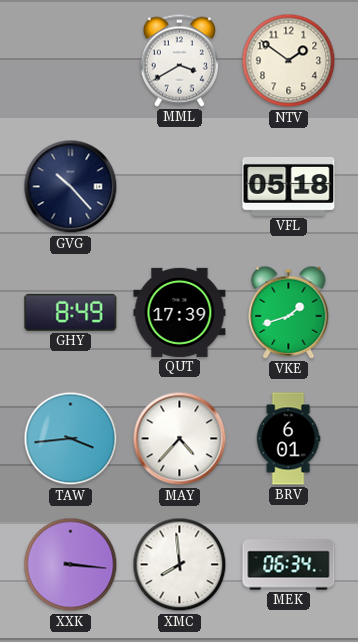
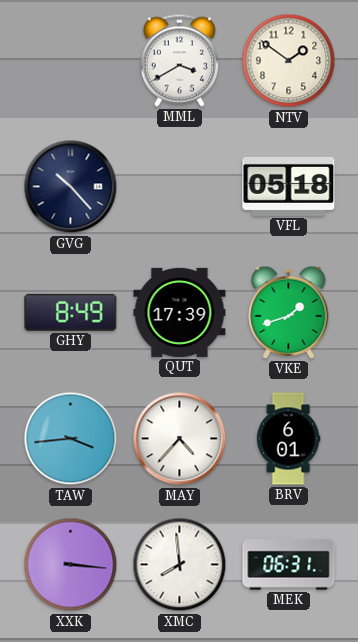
MEK: 06:34 -> 06:31 (289, 565)
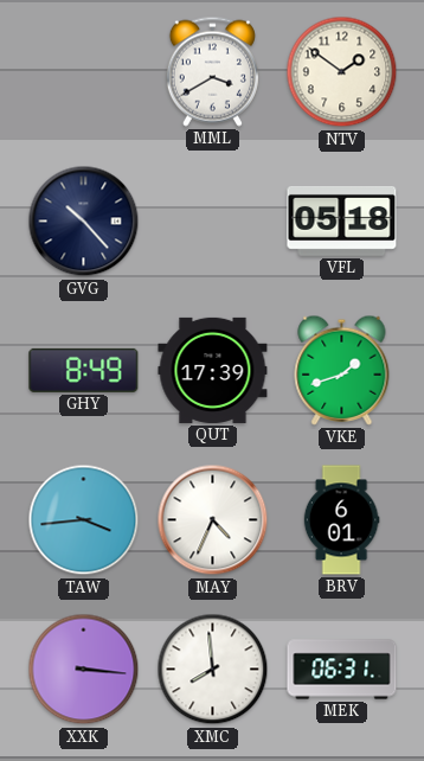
MAY: 4:37 -> 4:34 (213, 520)
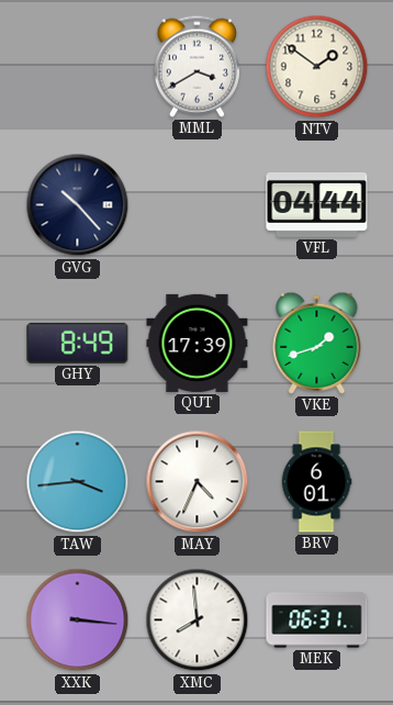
VFL: 05:18 -> 04:44 (317, 204)
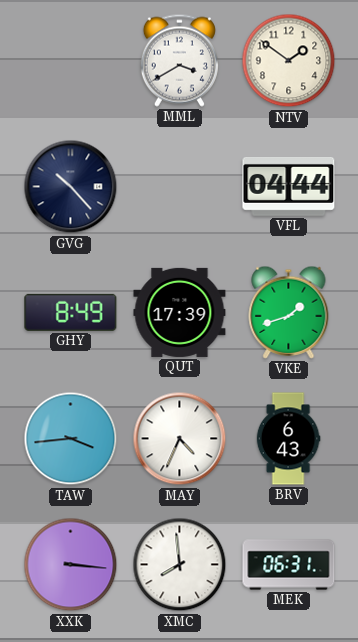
BRV: 6:01 -> 6:43 (288, 439)
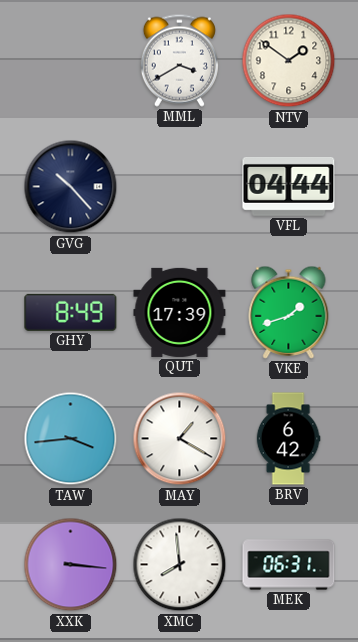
MAY: 4:34 -> 1:20 (180, 439)
BRV: 6:43 -> 6:42 (288, 439)
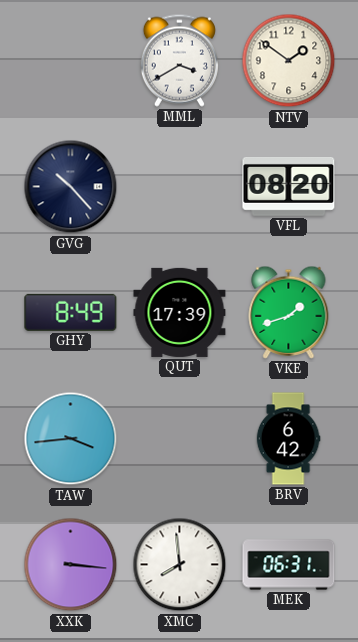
VFL: 04:44 -> 08:20 (289, 186)
MAY: 1:20 -> none (180, 439)
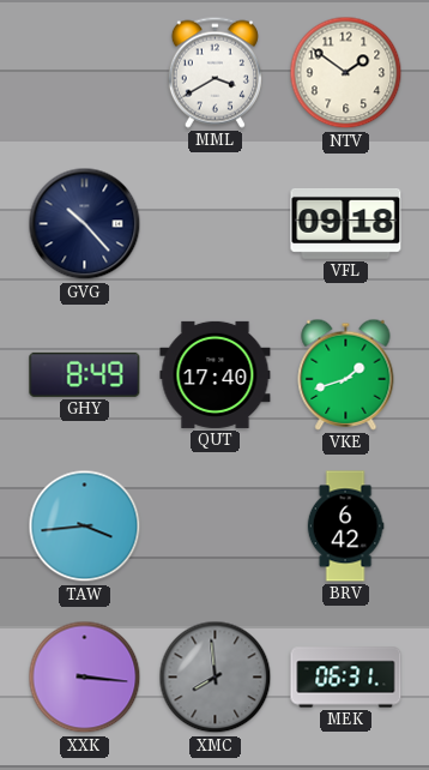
VFL: 08:20 -> 09:18 (346, 223)
QUT: 17:39 -> 17:40 (216, 374)
XMC dial: white -> grey (216, 678)
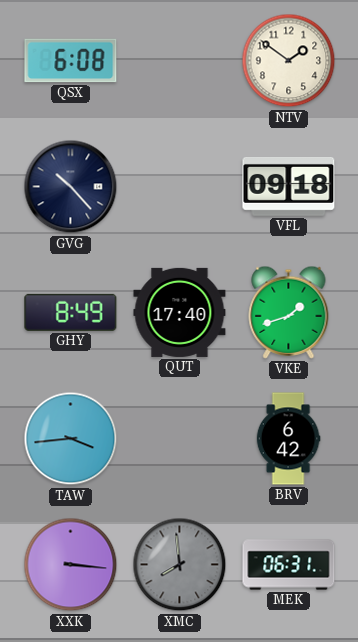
QSX: none -> 6:08 (71, 61)
MML: 3:40 -> none (214, 72)
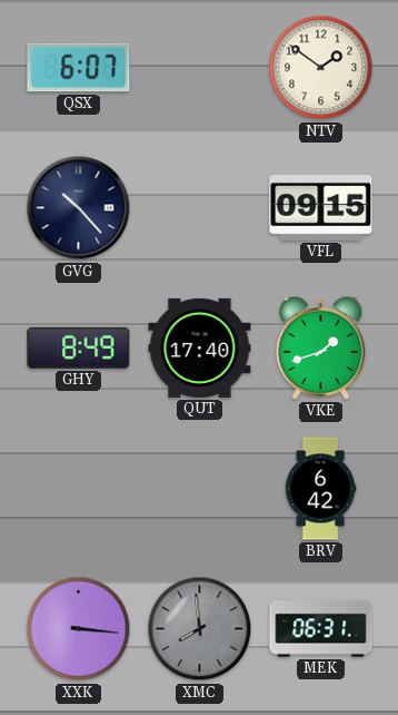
QSX: 6:08 -> 6:07 (79, 68)
VFL: 09:18 -> 09:15 (321, 207)
TAW: 3:44 -> none (71, 439)
